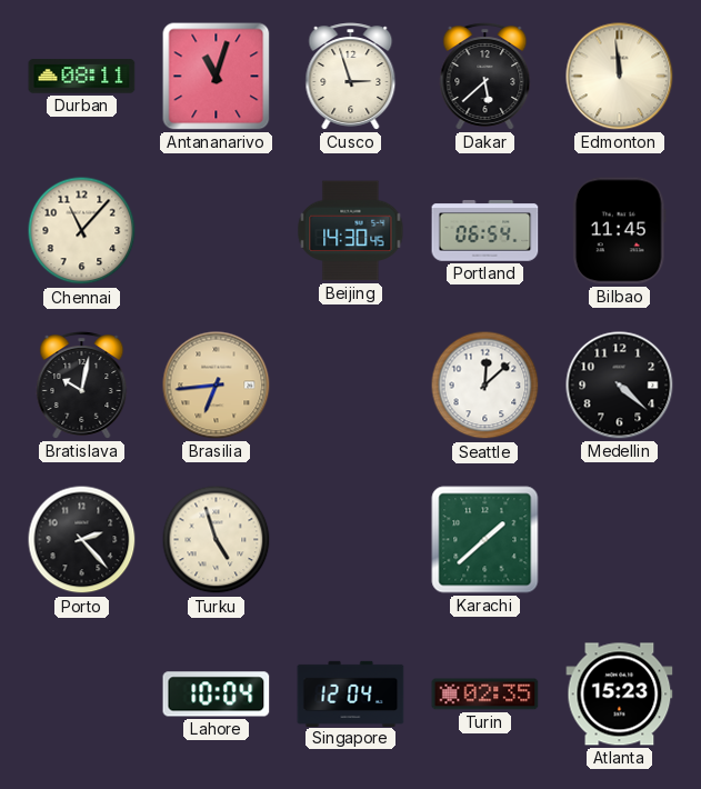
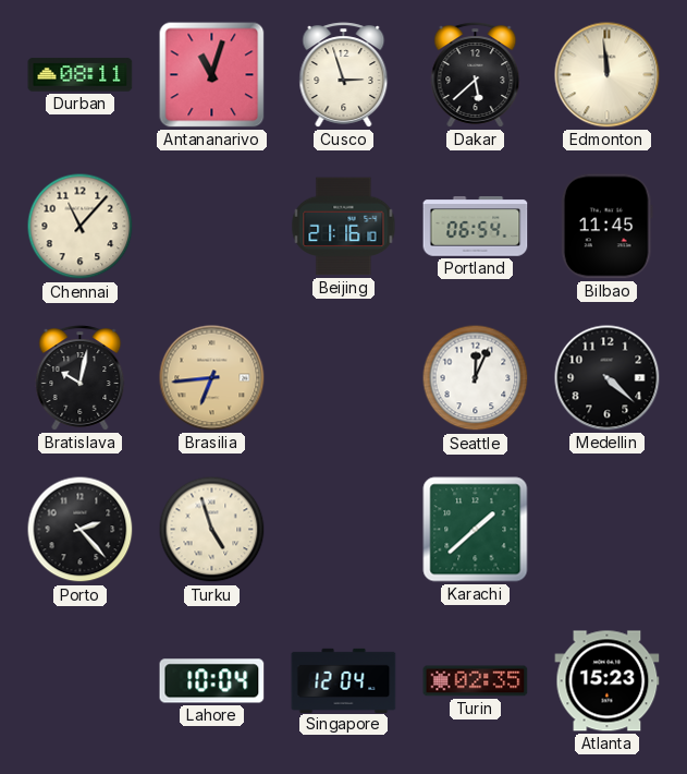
Beijing: 14:30 -> 21:16 (344, 227)
Seattle: 12:08 -> 12:04 (476, 378)
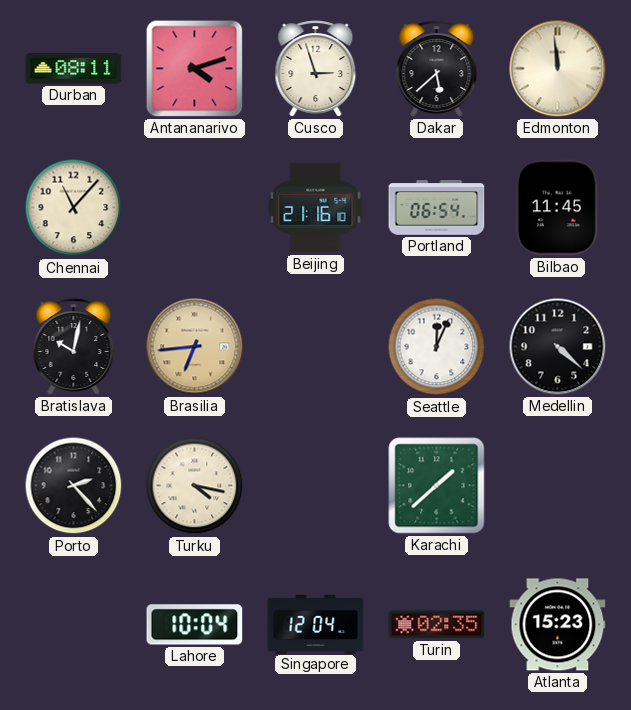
Antananarivo: 11:03 -> 4:12 (195, 69)
Turku: 4:57 -> 4:17 (195, 486)
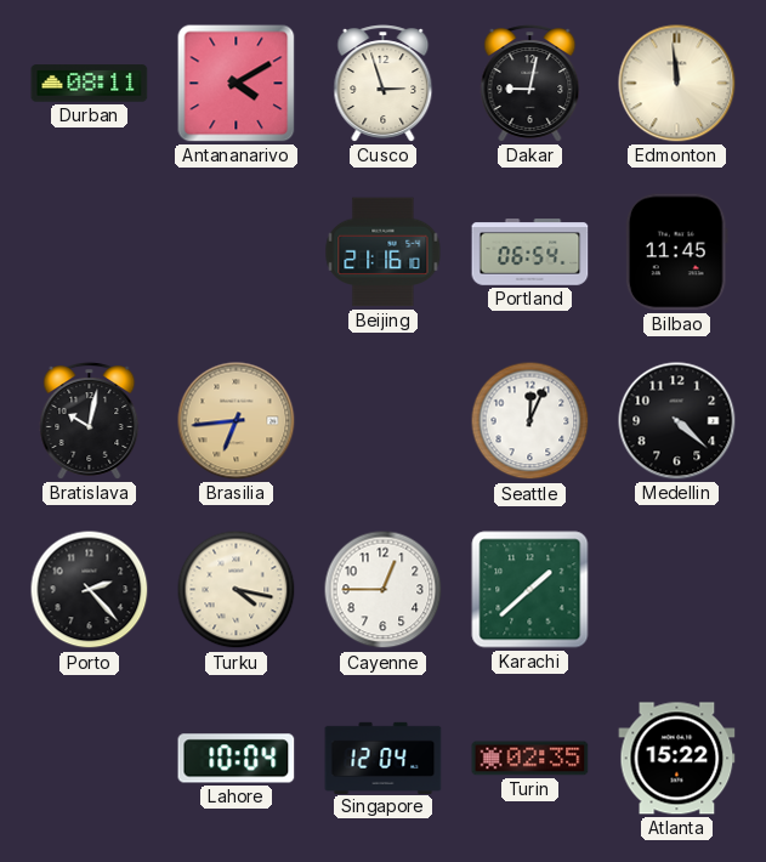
Antananarivo: 4:12 -> 4:10 (237, 84)
Dakar: 5:38 -> 9:02 (530, 84)
Chennai: 11:07 -> none (74, 208)
Cayenne: none -> 12:45 (384, 590)
Atlanta: 15:23 -> 15:22 (677, 759)
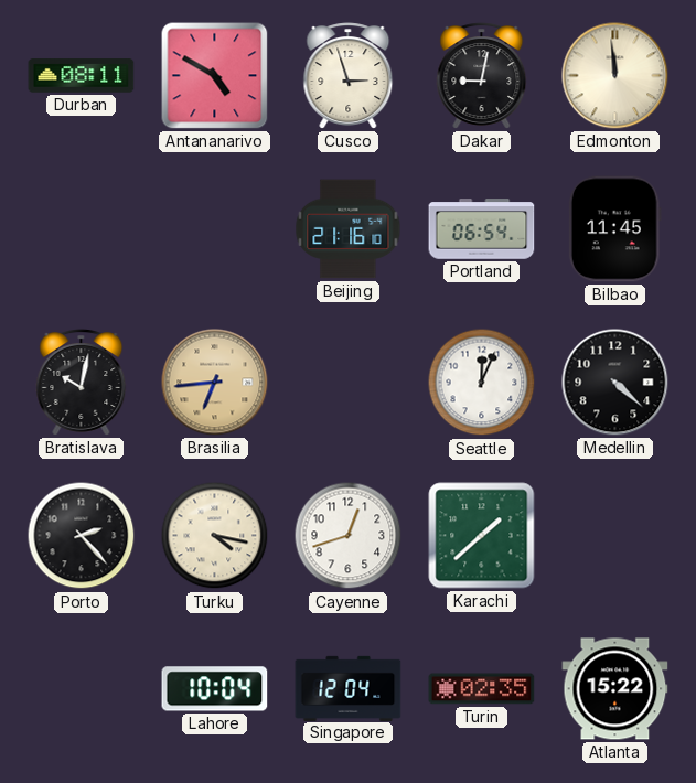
Antananarivo: 4:10 -> 4:50 (215, 76)
Cayenne: 12:45 -> 12:42 (349, 536)
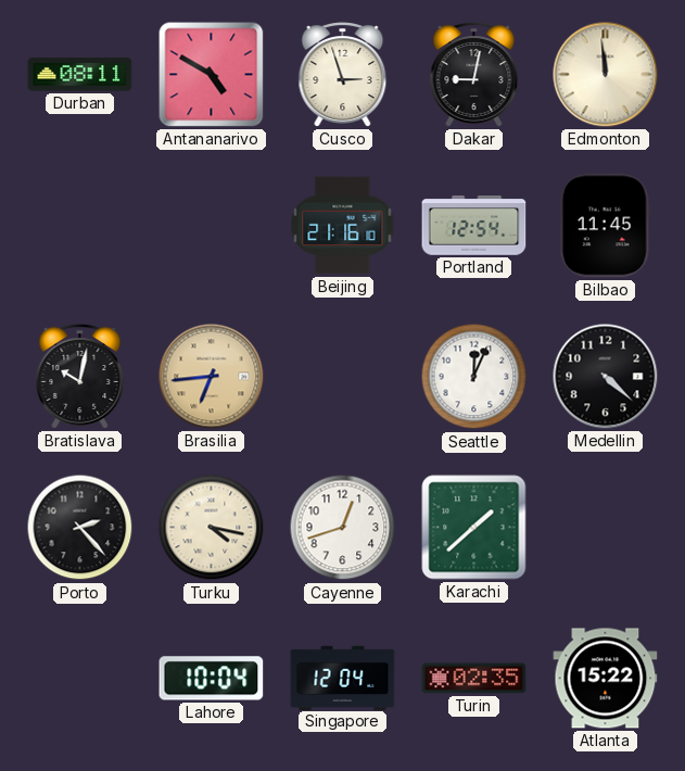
Portland: 06:54 -> 12:54 (474, 226)
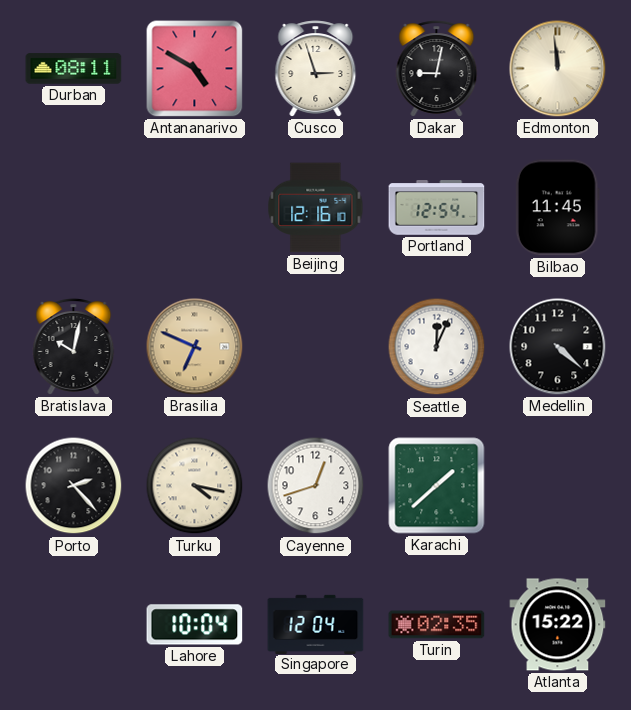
Beijing: 21:16 -> 12:16 (316, 208)
Brasilia: 6:44 -> 6:49 (195, 347)
